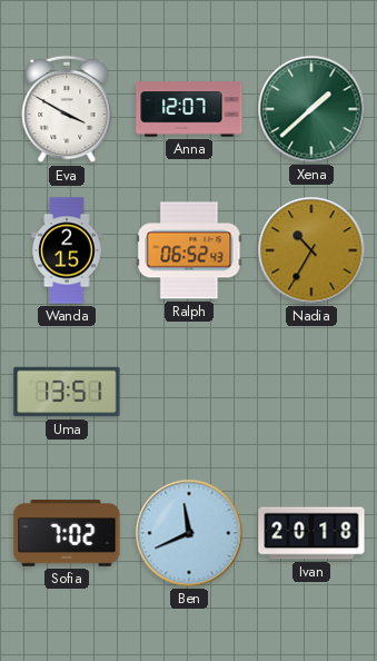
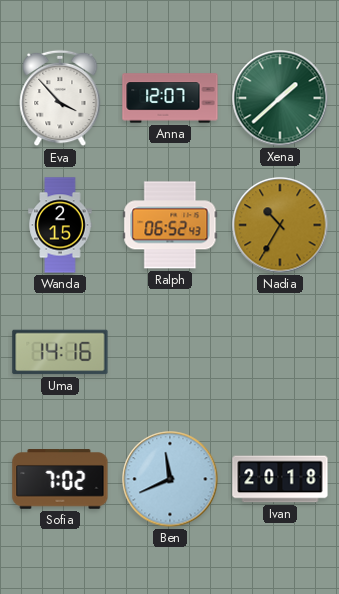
Eva: 3:50 -> 3:53 (60, 98)
Uma: 13:51 -> 14:16 (60, 352)
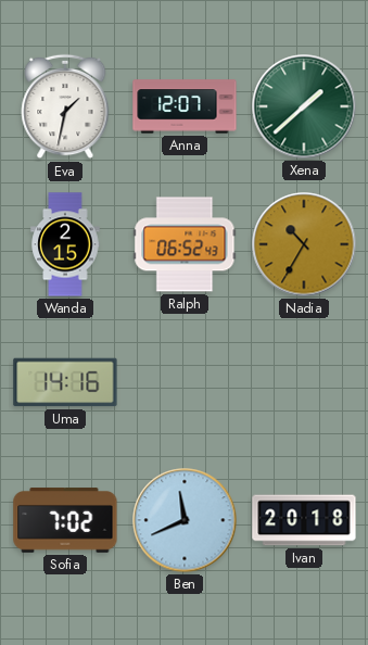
Eva: 3:53 -> 1:32 (65, 106)
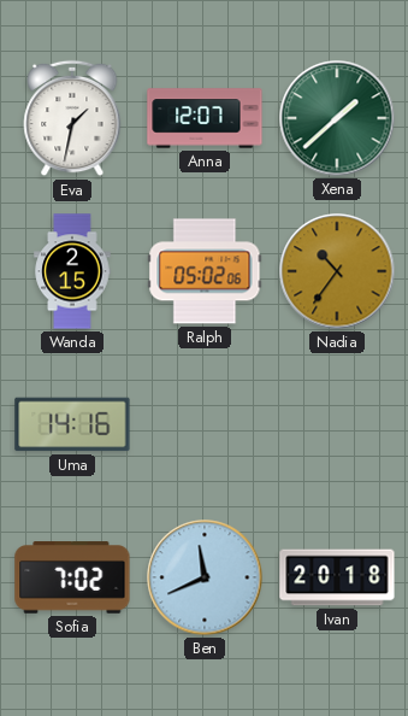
Ralph: 06:52 -> 05:02 (205, 271)
Nadia: 10:35 -> 10:36 (337, 271)
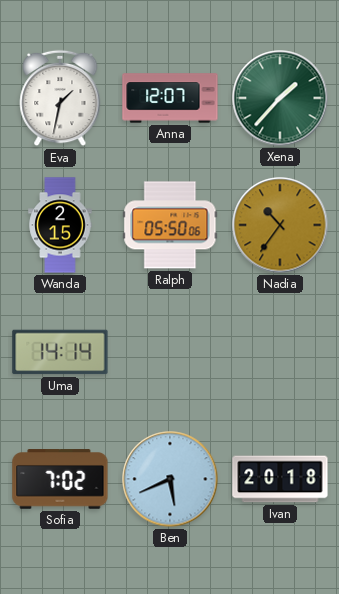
Xena: 1:38 -> 1:37 (280, 98)
Ralph: 05:02 -> 05:50 (170, 225)
Uma: 14:16 -> 14:14 (60, 352)
Ben: 11:41 -> 5:41 (170, 479)
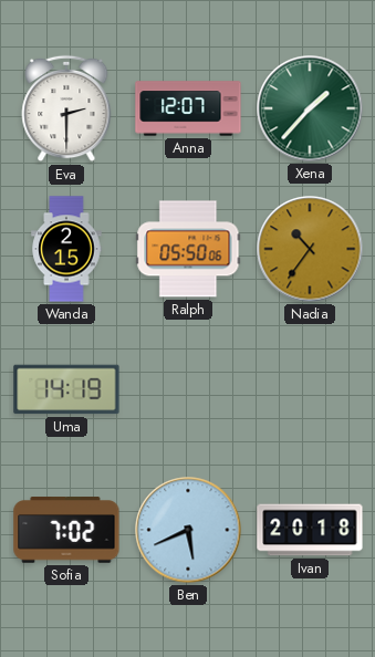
Eva: 1:32 -> 2:30 (66, 108)
Uma: 14:14 -> 14:19 (66, 389)
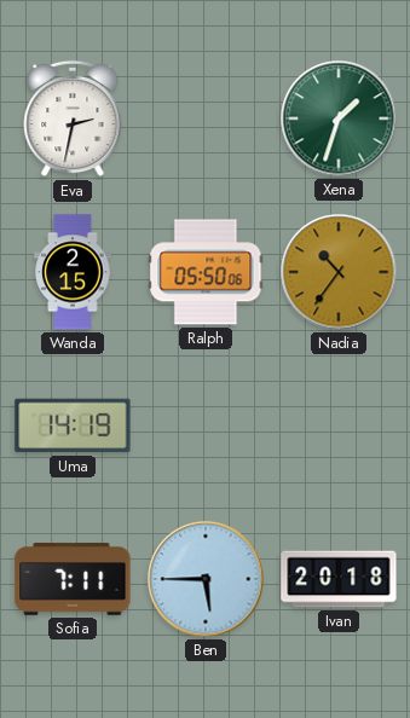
Eva: 2:30 -> 2:32 (73, 118)
Anna: 12:07 -> none (188, 108)
Xena: 1:37 -> 1:33 (339, 118)
Sofia: 7:02 -> 7:11 (73, 579)
Ben: 5:41 -> 5:45 (206, 579)
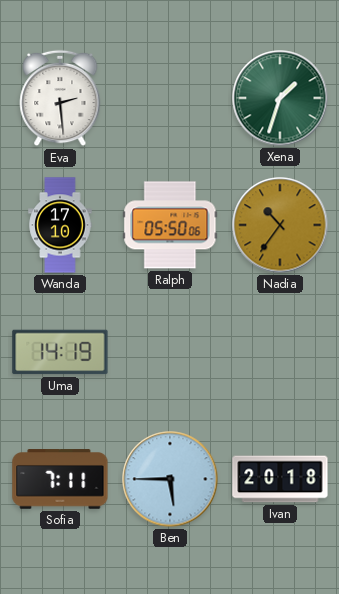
Eva: 2:32 -> 2:29 (60, 98)
Wanda: 2:15 -> 17:10 (60, 225)
